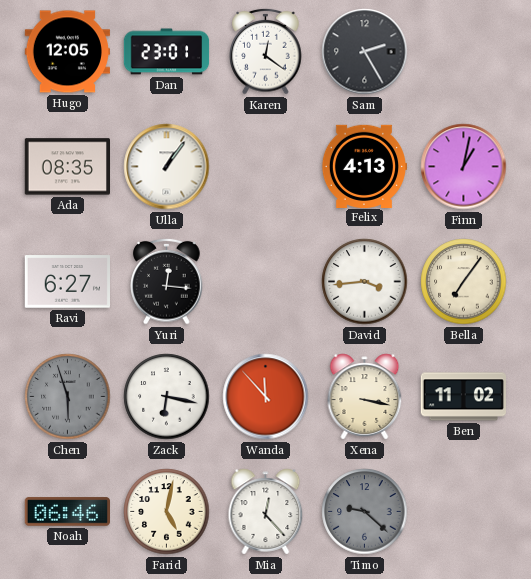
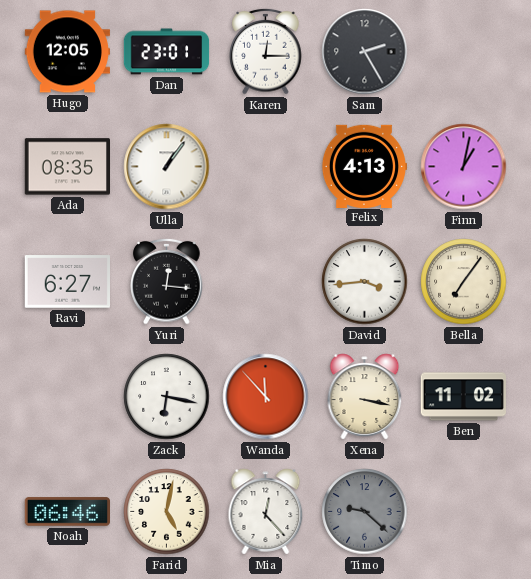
Karen: 12:21 -> 12:15 (266, 51)
Chen: 5:57 -> none (68, 397)
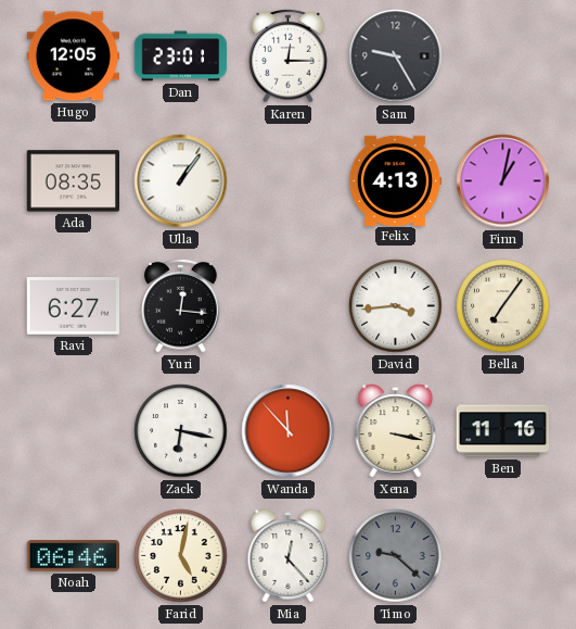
Sam: 2:25 -> 9:25 (396, 56)
Ben: 11:02 -> 11:16 (502, 431)
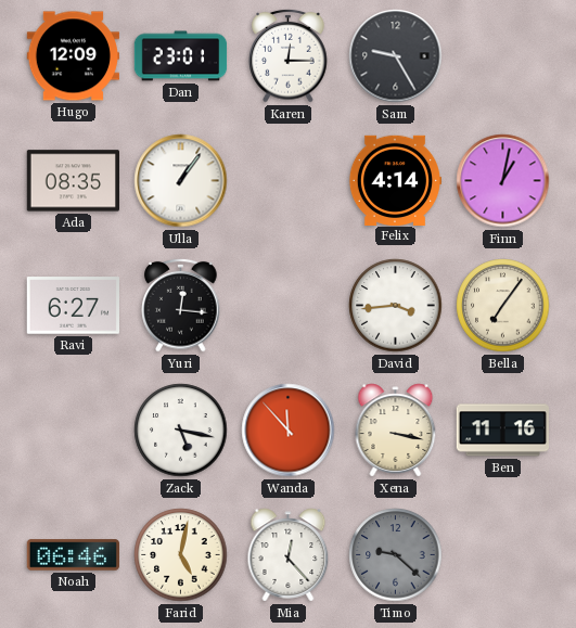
Hugo: 12:05 -> 12:09 (73, 56)
Felix: 4:13 -> 4:14 (395, 180)
Zack: 6:17 -> 5:17 (181, 431)
